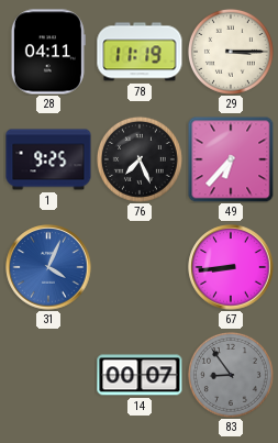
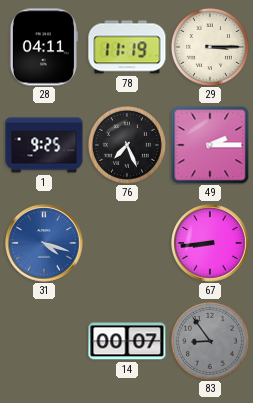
49: 6:37 -> 2:15 (210, 145)
31: 4:04 -> 4:18 (44, 243)
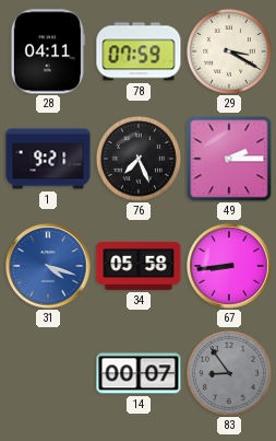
78: 11:19 -> 07:59 (139, 51)
29: 3:15 -> 3:20 (229, 51)
1: 9:25 -> 9:21 (48, 159)
34: none -> 05:58 (139, 266)
